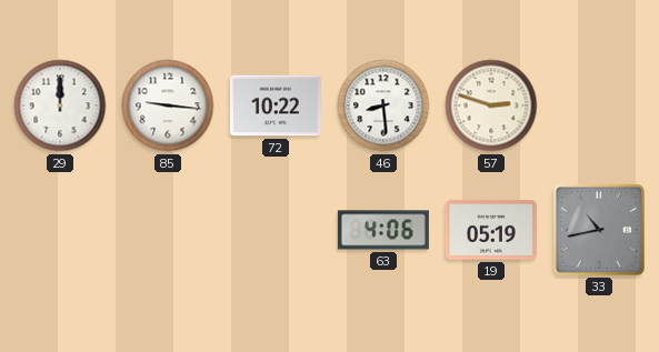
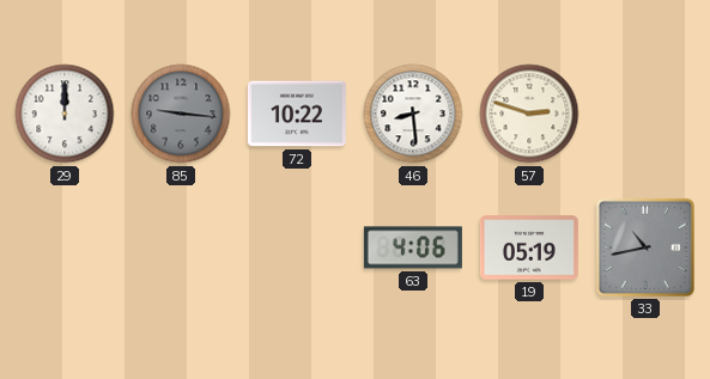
85 dial: white -> grey (181, 114)
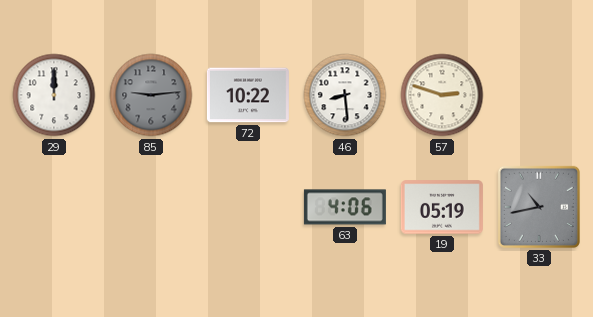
85: 9:16 -> 9:14 (151, 95)
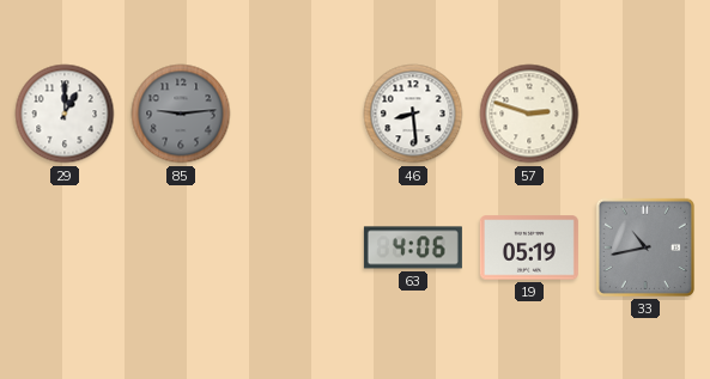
29: 12:00 -> 1:00 (65, 114)
72: 10:22 -> none (248, 95)
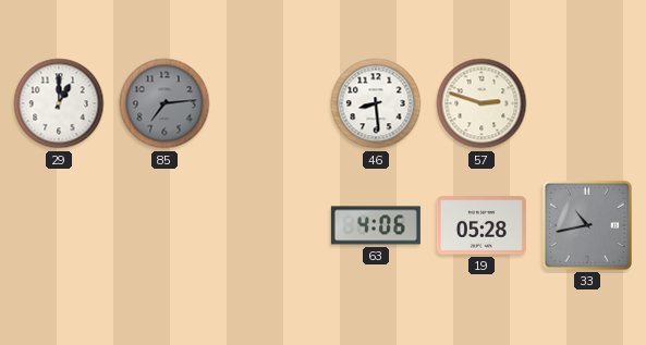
85: 9:14 -> 7:14 (164, 103)
19: 05:19 -> 05:28 (482, 225)
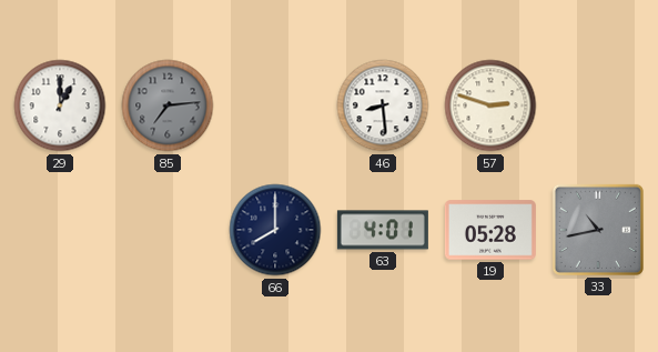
66: none -> 8:00 (275, 230)
63: 4:06 -> 4:01 (383, 230)
